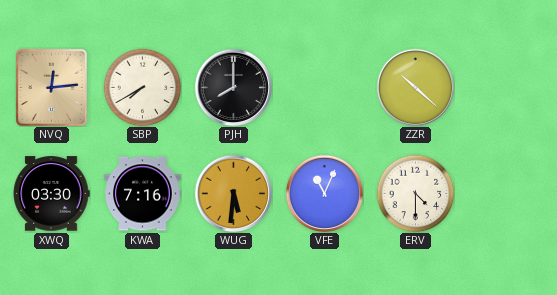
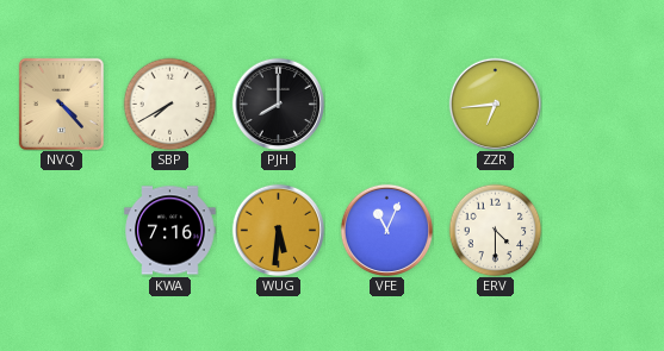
NVQ: 12:14 -> 4:23 (61, 104)
ZZR: 10:22 -> 6:44 (495, 104)
XWQ: 03:30 -> none (51, 194)
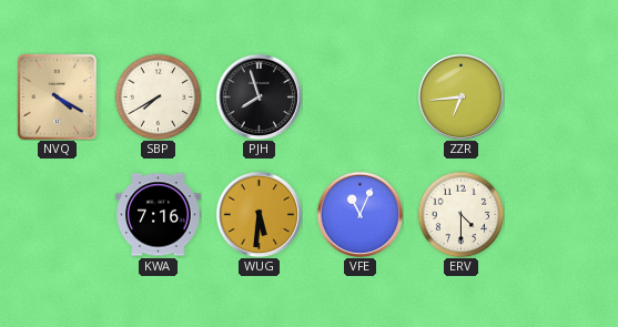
NVQ: 4:23 -> 4:20 (57, 96)
PJH: 8:00 -> 7:57 (259, 96)
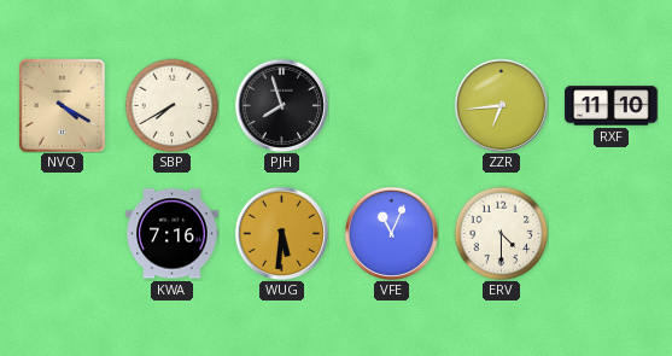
RXF: none -> 11:10 (612, 106)
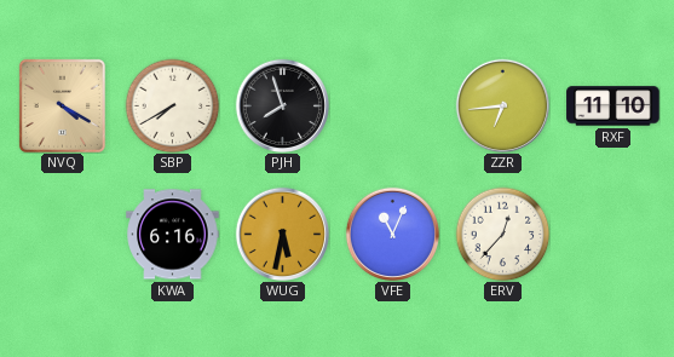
KWA: 7:16 -> 6:16 (173, 235)
WUG: 5:31 -> 5:32 (282, 234)
ERV: 4:30 -> 12:37 (502, 234)
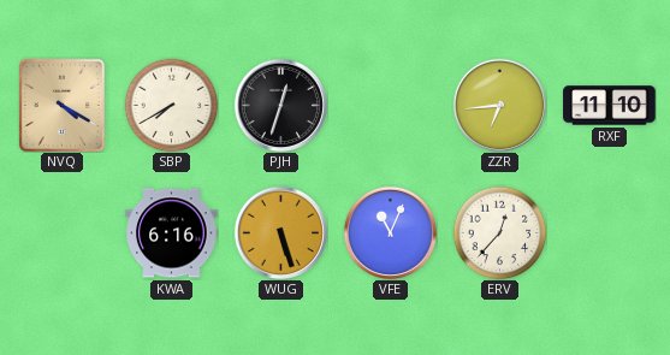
PJH: 7:57 -> 12:33 (280, 105)
WUG: 5:32 -> 5:27 (280, 232)
